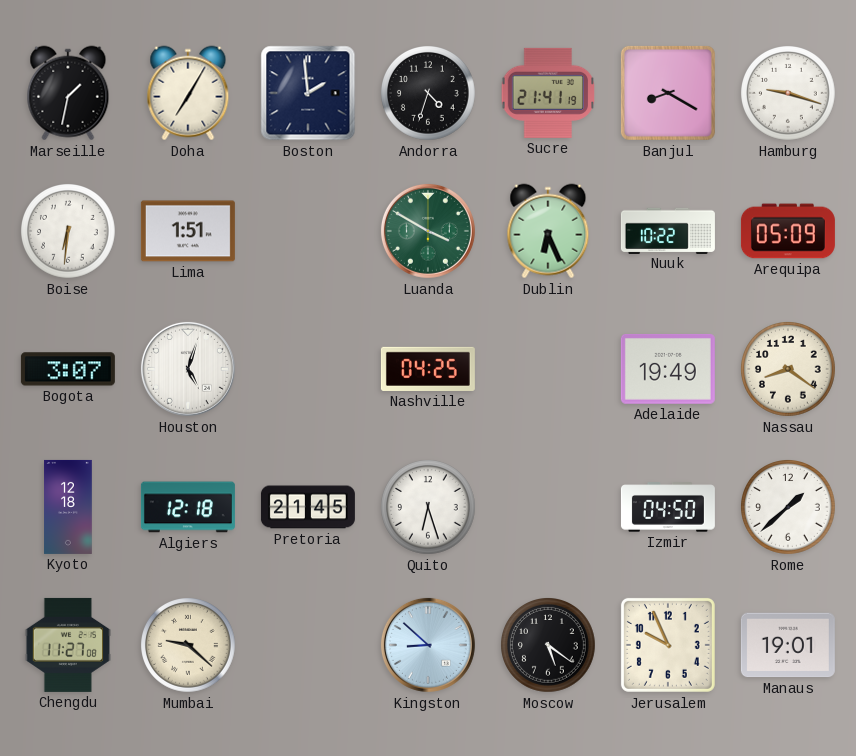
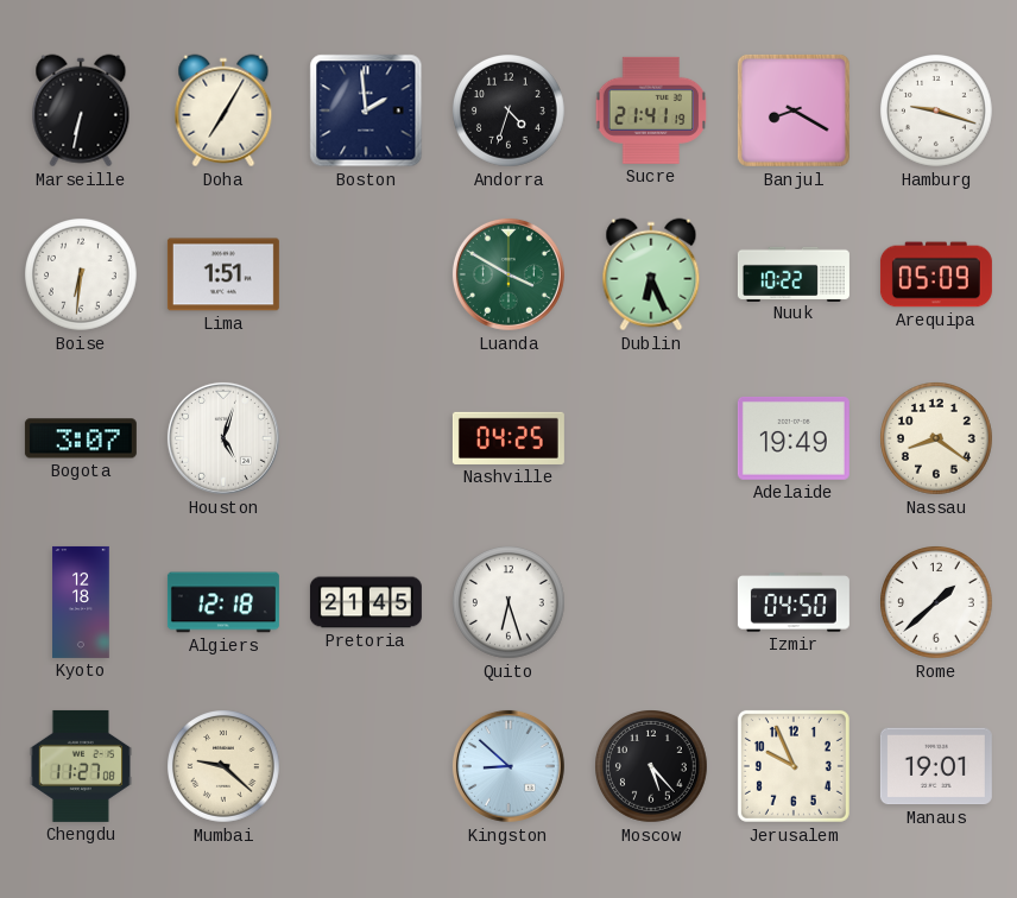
Marseille: 1:32 -> 6:32 (81, 110)
Moscow: 5:21 -> 5:23 (652, 767)
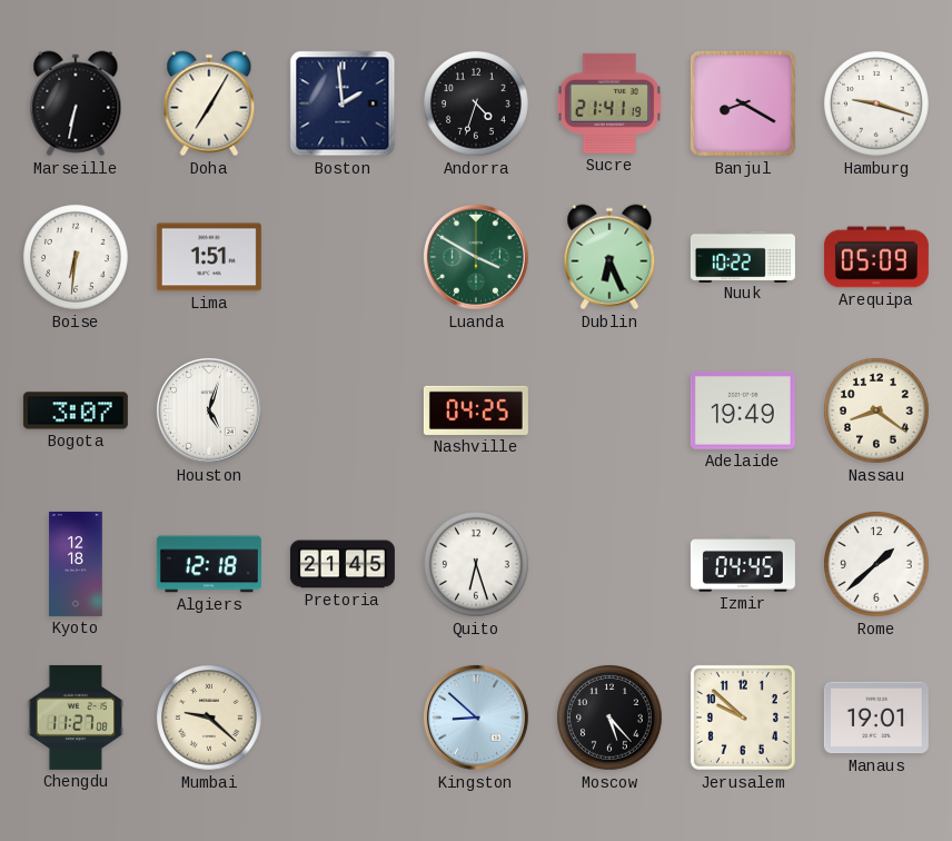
Izmir: 04:50 -> 04:45 (743, 564)
Jerusalem: 9:56 -> 9:52 (743, 718)
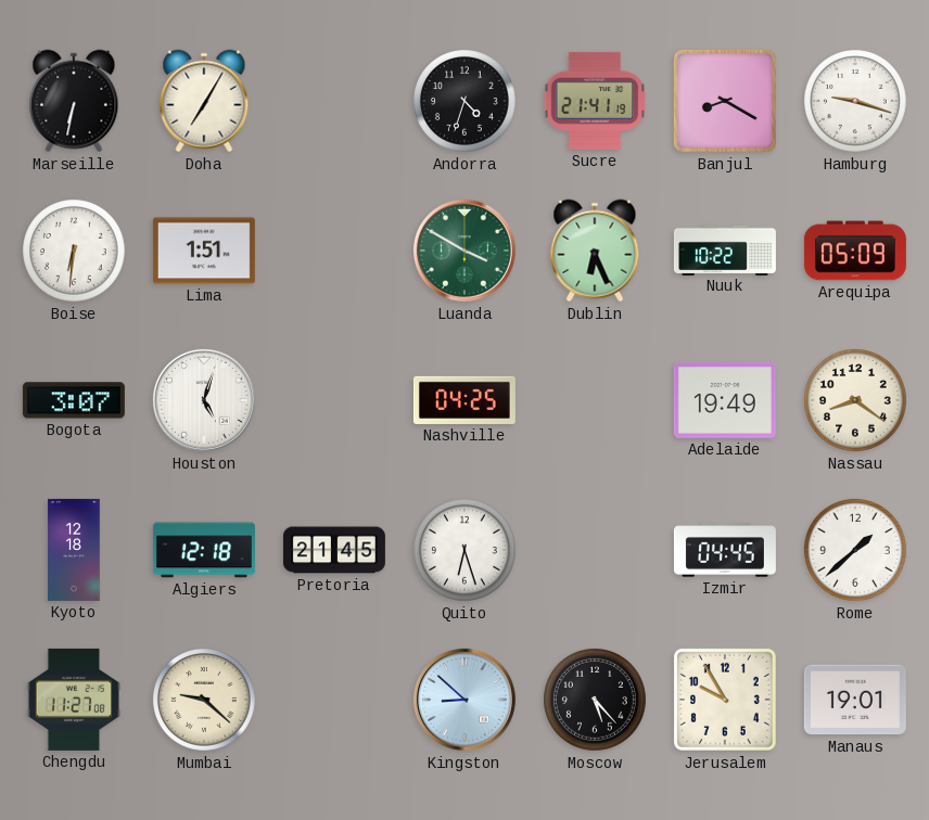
Boston: 1:59 -> none (343, 103)
Jerusalem: 9:52 -> 9:55 (725, 700)
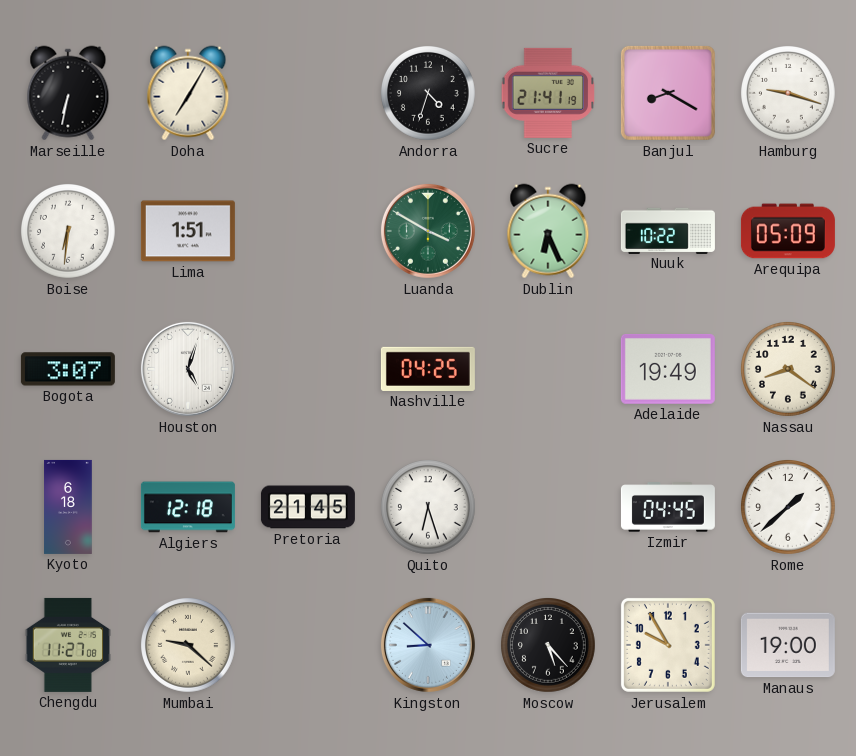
Kyoto: 12:18 -> 6:18 (68, 507)
Manaus: 19:01 -> 19:00 (788, 645)
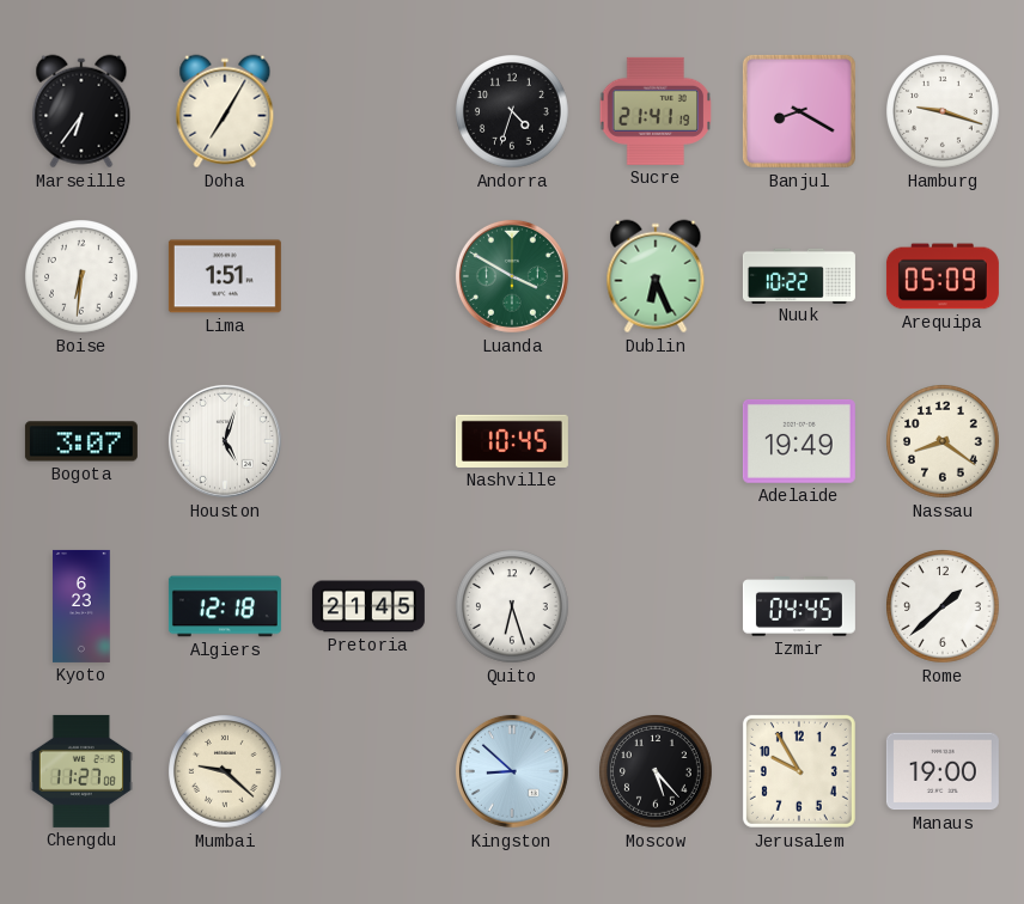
Marseille: 6:32 -> 6:36 (81, 111)
Nashville: 04:25 -> 10:45 (512, 441)
Kyoto: 6:18 -> 6:23 (81, 606)
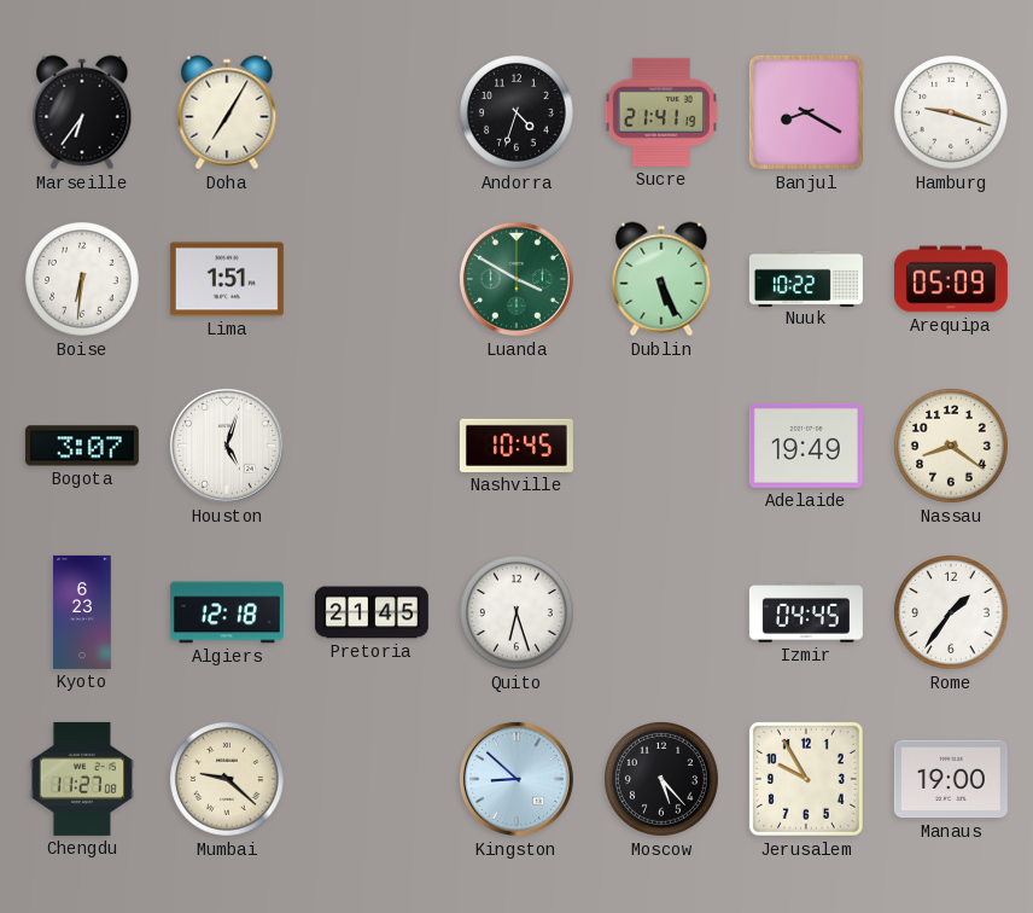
Dublin: 6:26 -> 5:26 (661, 279)
Rome: 1:38 -> 1:36 (952, 613)
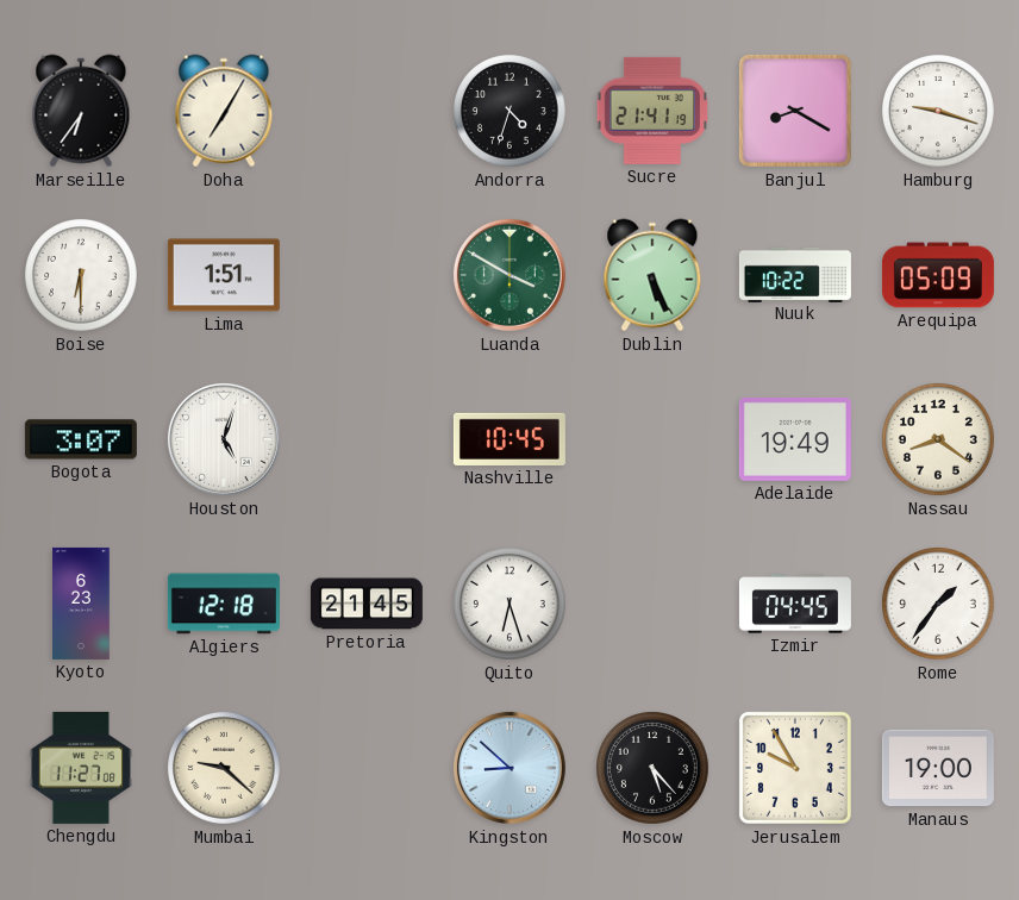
Boise: 6:31 -> 6:30 (82, 276)
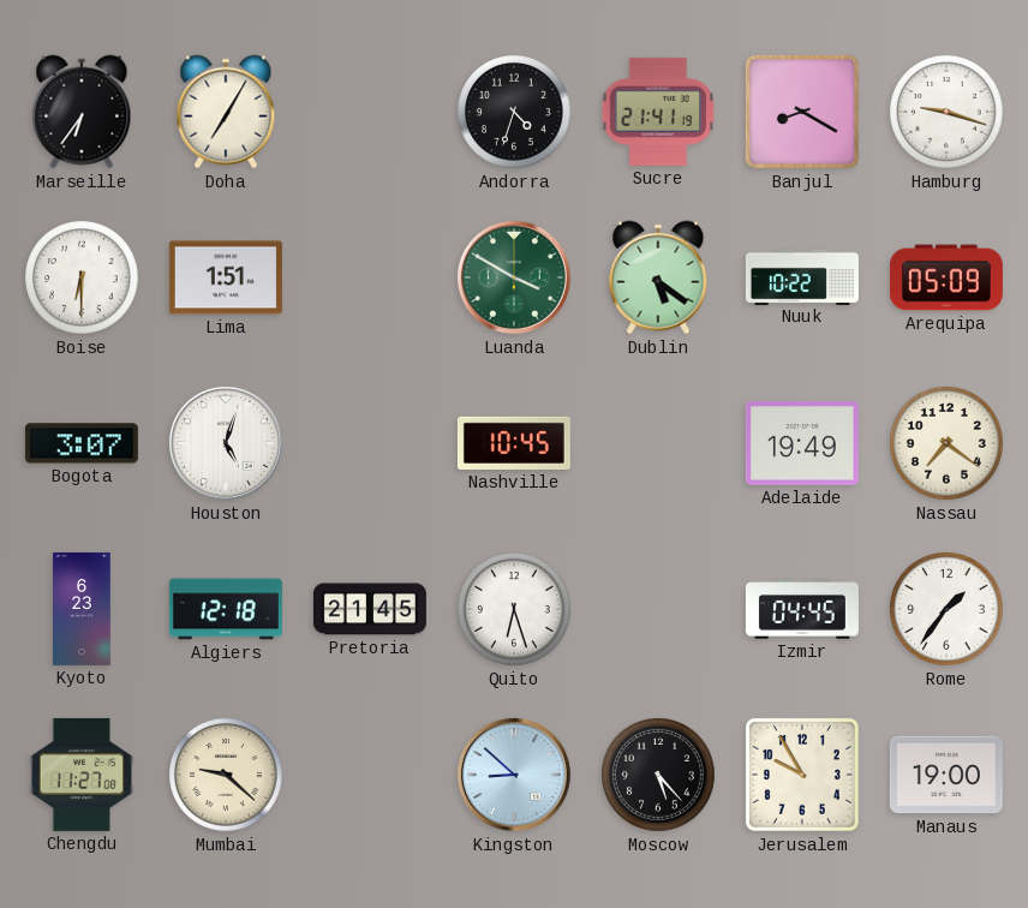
Dublin: 5:26 -> 5:21 (658, 277)
Nassau: 8:21 -> 7:21 (948, 444)
